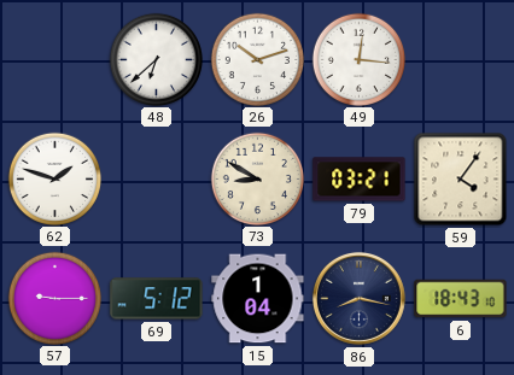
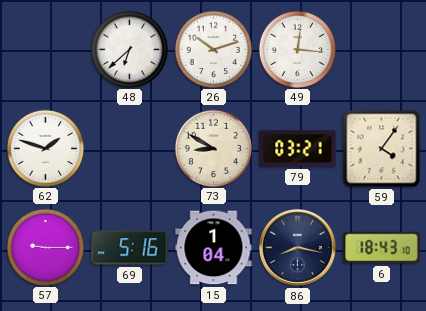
69: 5:12 -> 5:16 (130, 248)
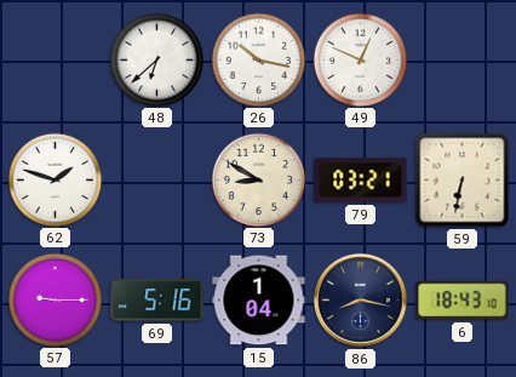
26: 10:12 -> 10:17 (258, 59)
49: 12:16 -> 12:49 (360, 59)
59: 4:06 -> 6:32 (463, 181)
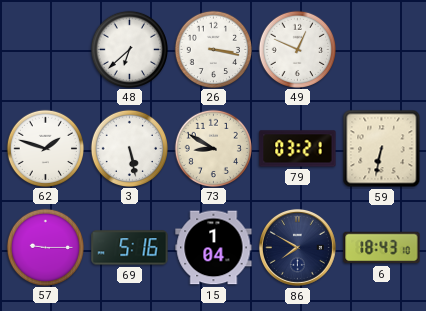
26: 10:17 -> 3:17 (213, 49)
3: none -> 5:28 (129, 148)
86: 8:17 -> 7:50 (297, 247)
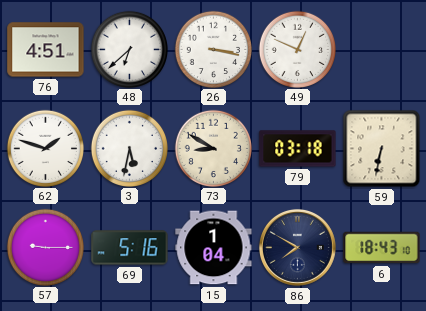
76: none -> 4:51 (46, 50)
3: 5:28 -> 5:32 (129, 148)
79: 03:21 -> 03:18 (298, 149)
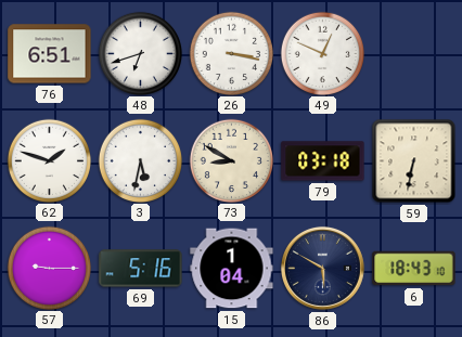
76: 4:51 -> 6:51 (50, 54)
48: 6:38 -> 6:42 (140, 53)
86: 7:50 -> 5:50 (322, 268)
